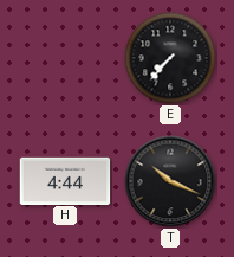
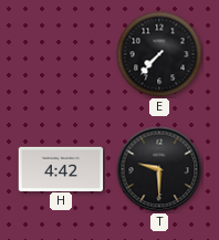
H: 4:44 -> 4:42 (61, 168)
T: 10:19 -> 9:30 (159, 169)
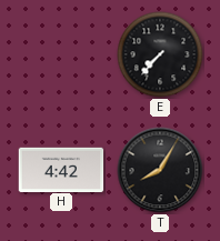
T: 9:30 -> 8:05 (160, 170)
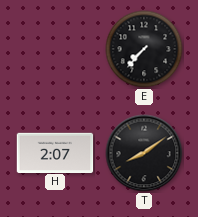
H: 4:42 -> 2:07 (55, 152)
T: 8:05 -> 8:09 (144, 153)
